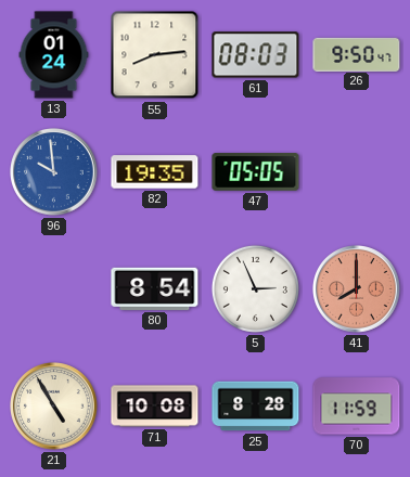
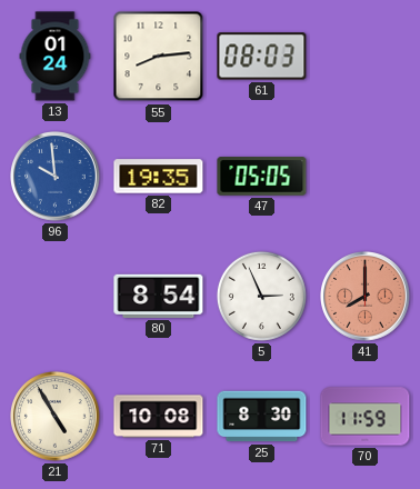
26: 9:50 -> none (357, 54)
25: 8:28 -> 8:30 (262, 417)
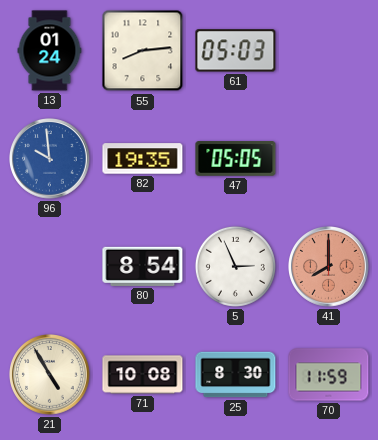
61: 08:03 -> 05:03 (236, 51)
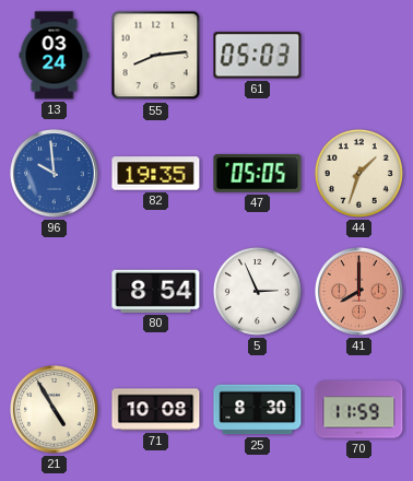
13: 01:24 -> 03:24 (55, 56)
44: none -> 1:33 (358, 173)
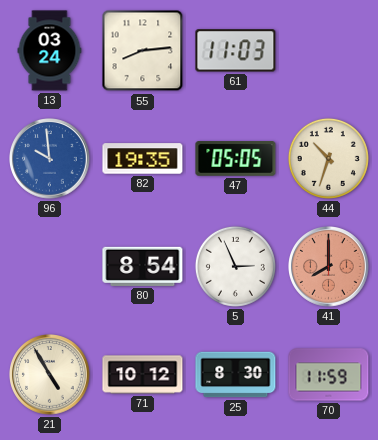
61: 05:03 -> 11:03 (236, 51)
44: 1:33 -> 10:33 (328, 158)
71: 10:08 -> 10:12 (143, 375)
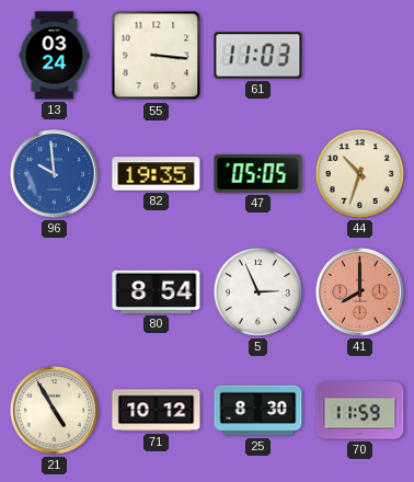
55: 8:14 -> 3:16 (157, 56)
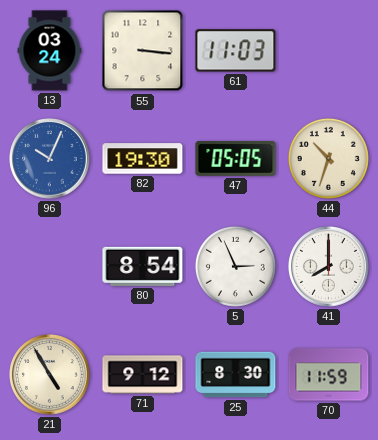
96: 9:59 -> 10:04 (50, 159)
82: 19:35 -> 19:30 (143, 159)
41 dial: salmon -> white (329, 267)
71: 10:12 -> 9:12 (143, 375)
